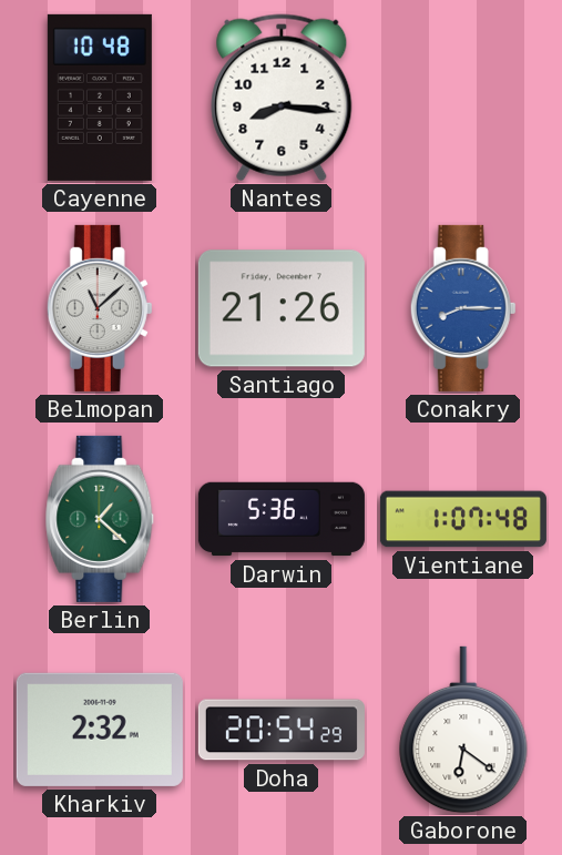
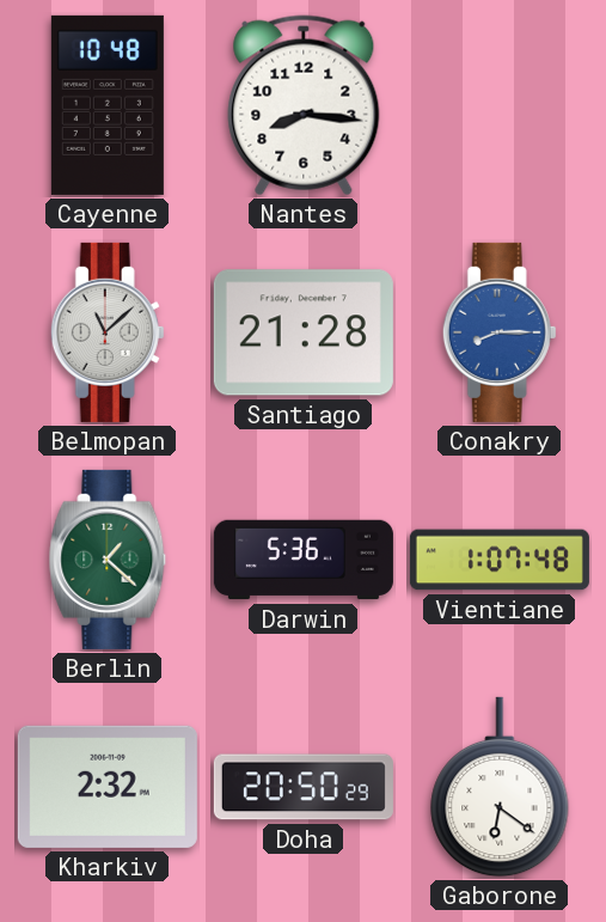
Santiago: 21:26 -> 21:28 (304, 332)
Doha: 20:54 -> 20:50 (304, 787)
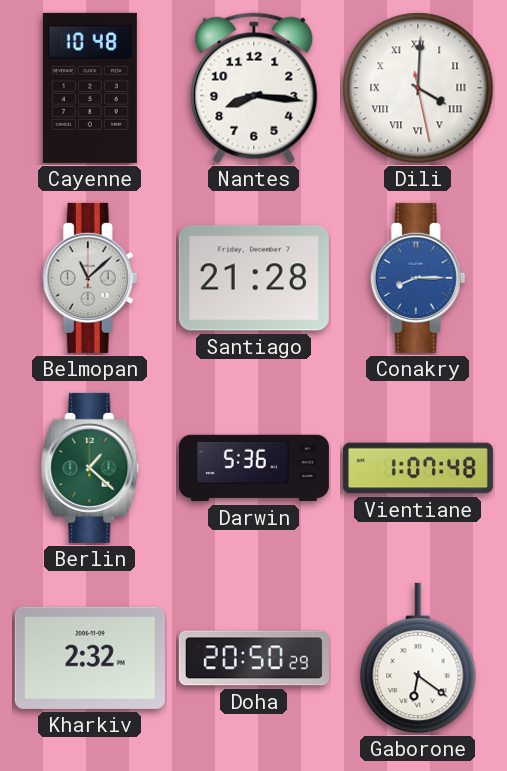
Dili: none -> 4:00 (418, 88)
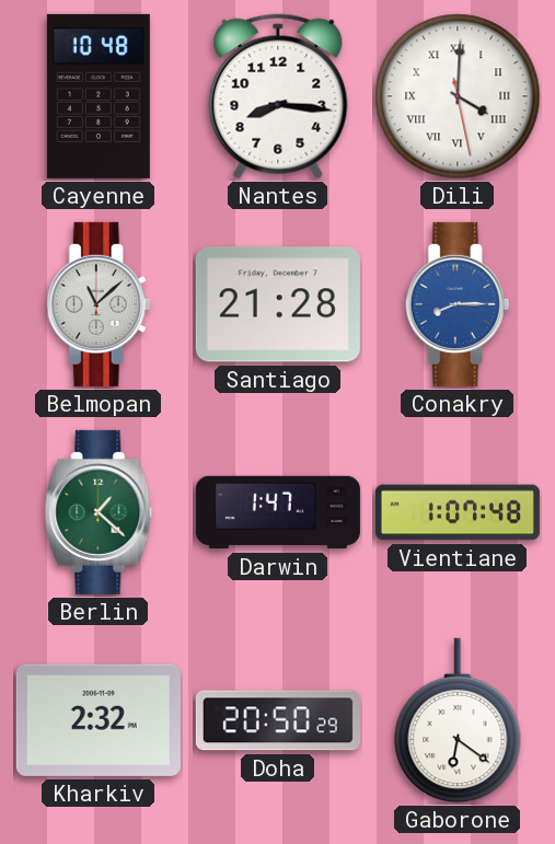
Darwin: 5:36 -> 1:47 (278, 512)
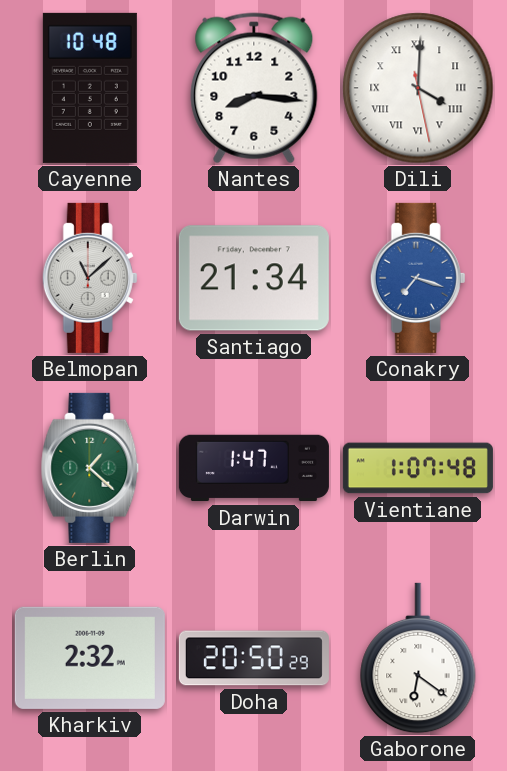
Santiago: 21:28 -> 21:34 (254, 278)
Conakry: 8:15 -> 7:18 (418, 278)
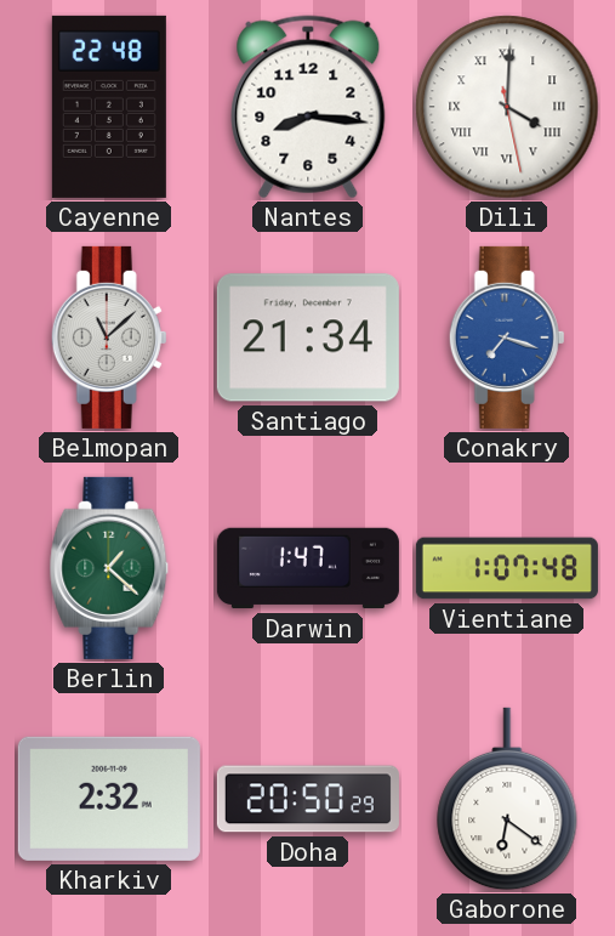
Cayenne: 10:48 -> 22:48 (109, 107)
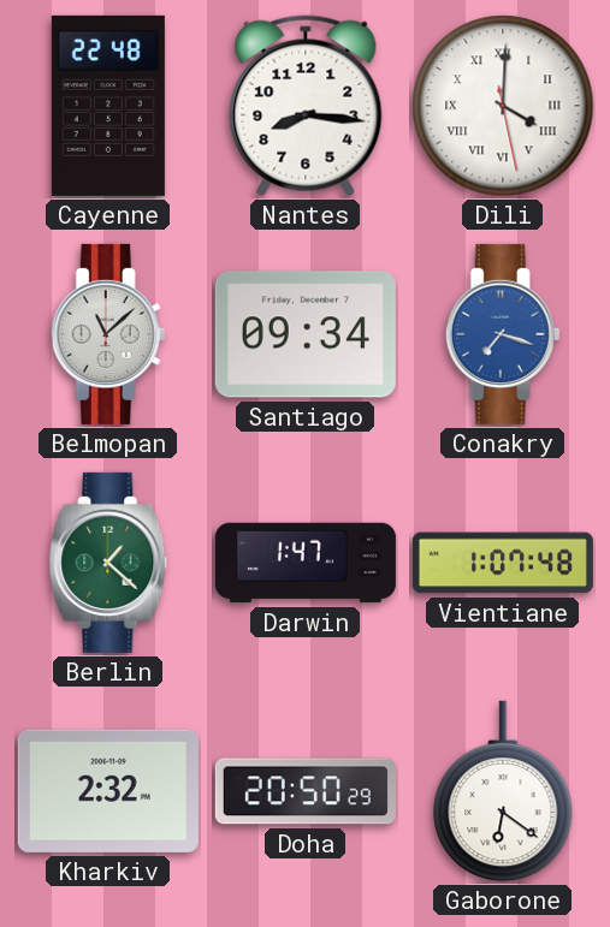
Santiago: 21:34 -> 09:34 (306, 334)
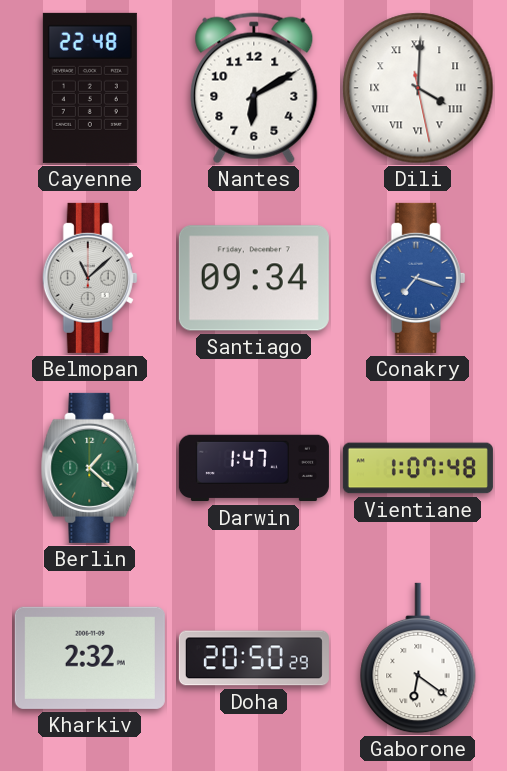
Nantes: 8:16 -> 6:10 (254, 88)
